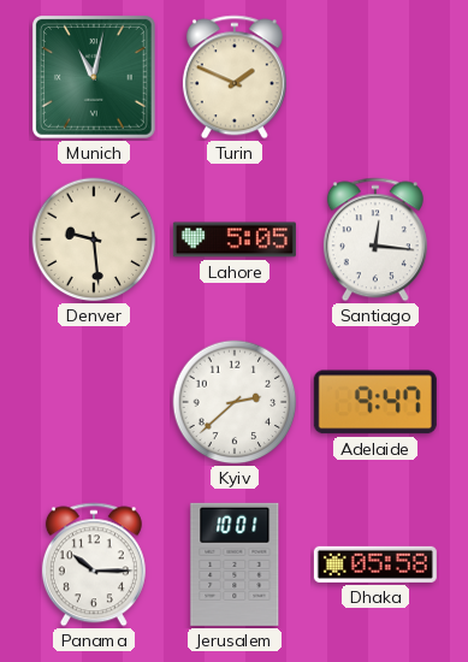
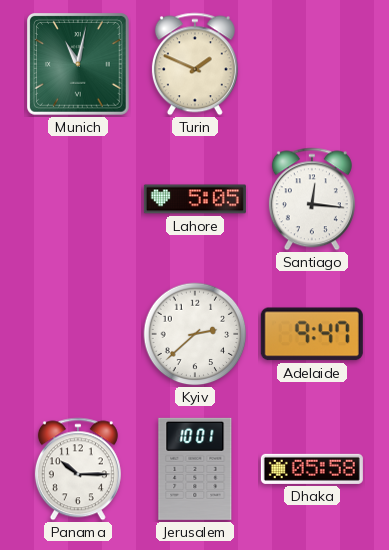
Denver: 9:29 -> none (94, 240)
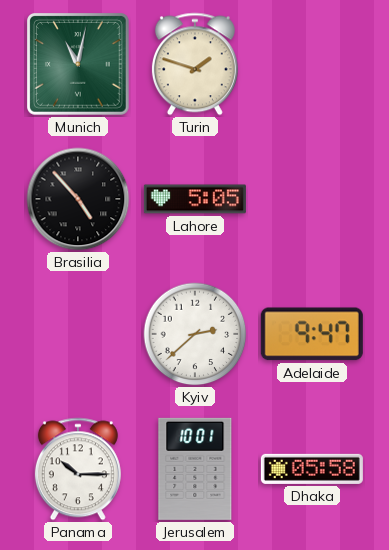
Turin: 1:49 -> 1:48 (195, 64)
Brasilia: none -> 4:53 (78, 199)
Santiago: 12:16 -> none (312, 199)
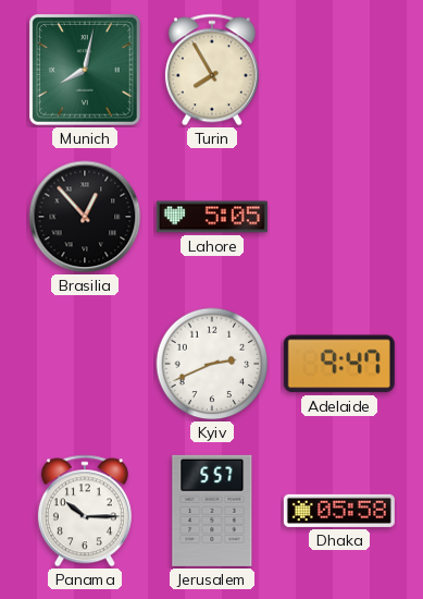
Munich: 11:02 -> 8:02 (86, 71)
Turin: 1:48 -> 7:55 (212, 70)
Brasilia: 4:53 -> 12:53 (85, 217)
Kyiv: 2:38 -> 2:41 (212, 364)
Jerusalem: 10:01 -> 5:57 (212, 511)
